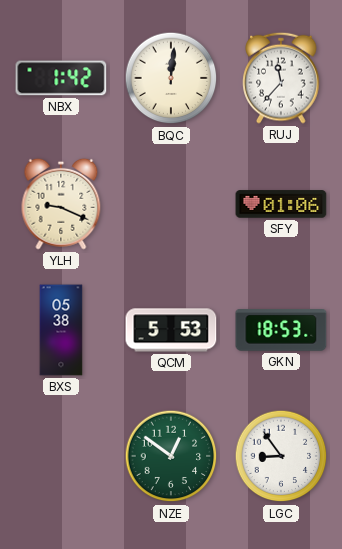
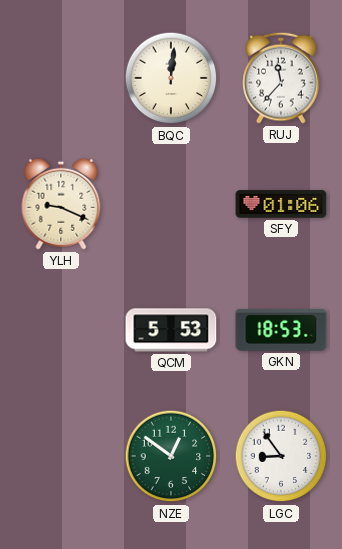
NBX: 1:42 -> none (61, 78)
BXS: 05:38 -> none (61, 330)
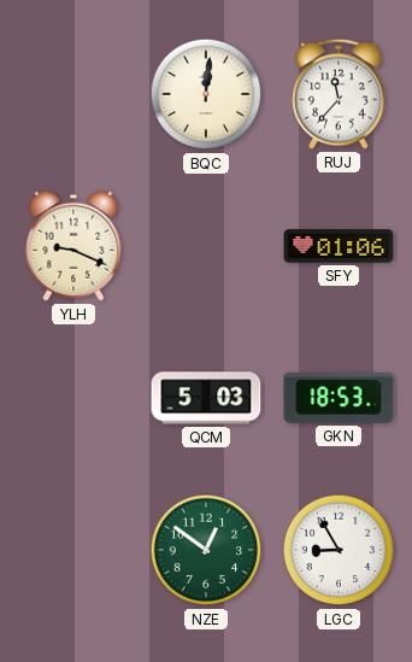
QCM: 5:53 -> 5:03 (206, 398)
LGC: 8:54 -> 8:55 (339, 550)
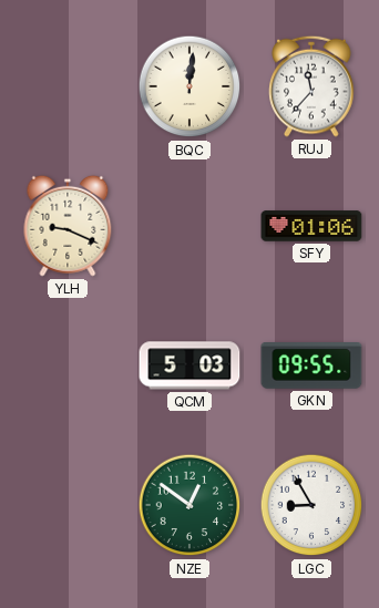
GKN: 18:53 -> 09:55 (311, 367)
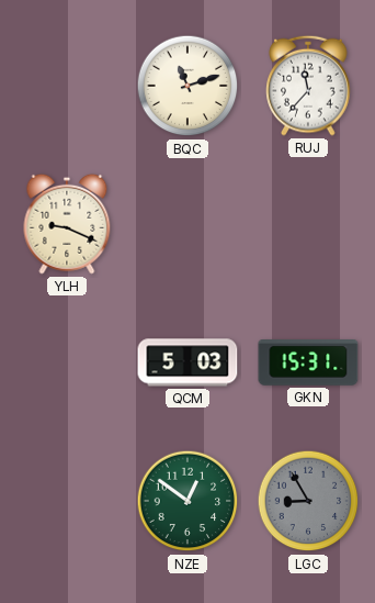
BQC: 12:01 -> 11:12 (187, 86)
SFY: 01:06 -> none (311, 226)
GKN: 09:55 -> 15:31 (308, 364)
LGC dial: white -> grey (308, 501)
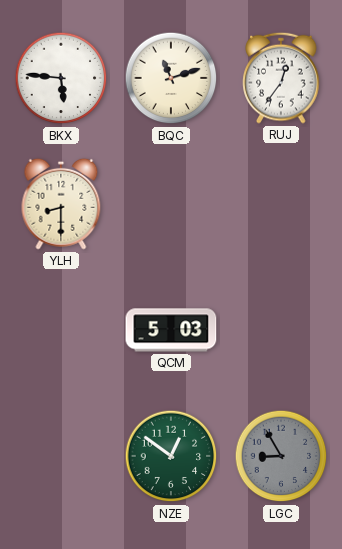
BKX: none -> 5:46 (61, 78)
RUJ: 11:37 -> 12:36 (281, 78)
YLH: 9:19 -> 8:30 (61, 204)
GKN: 15:31 -> none (308, 364)
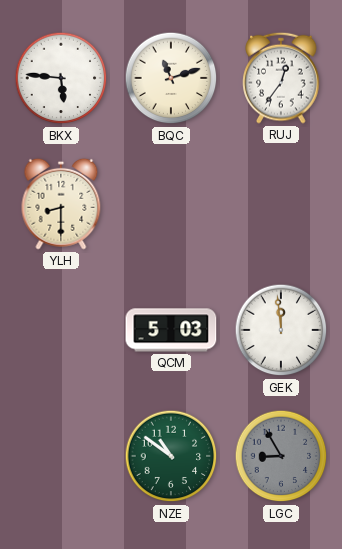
GEK: none -> 11:59 (281, 330)
NZE: 12:51 -> 10:51 (171, 456)
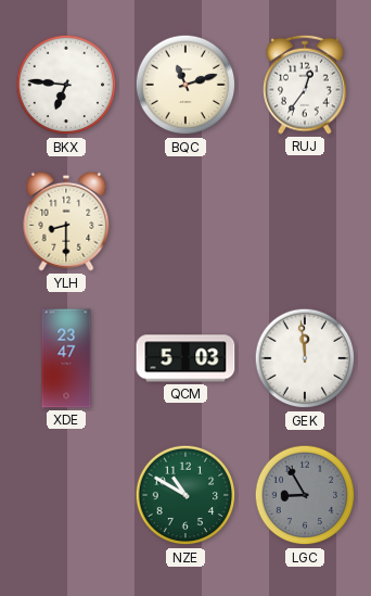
BKX: 5:46 -> 6:46 (66, 85)
XDE: none -> 23:47 (66, 358)
NZE: 10:51 -> 10:50 (185, 495)
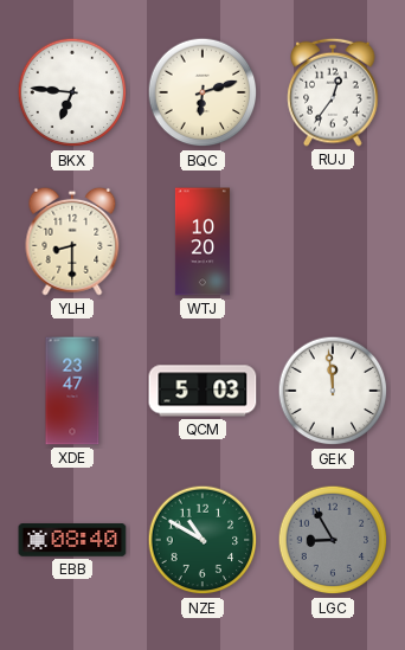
BQC: 11:12 -> 6:12 (202, 92)
WTJ: none -> 10:20 (202, 242)
EBB: none -> 08:40 (72, 540)
